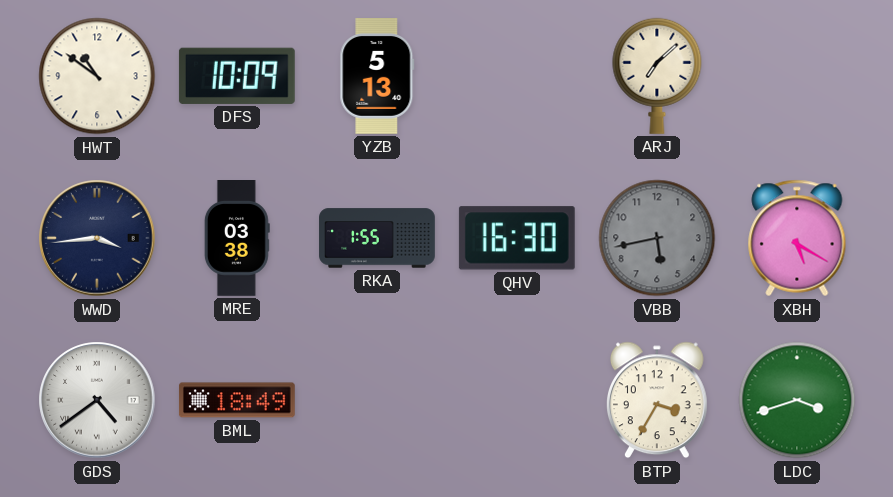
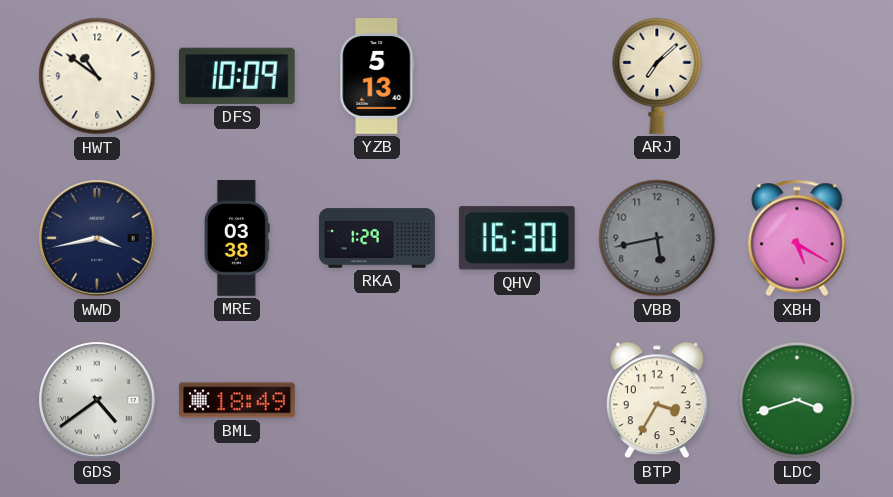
WWD: 3:44 -> 3:43 (97, 238)
RKA: 1:55 -> 1:29 (377, 238)
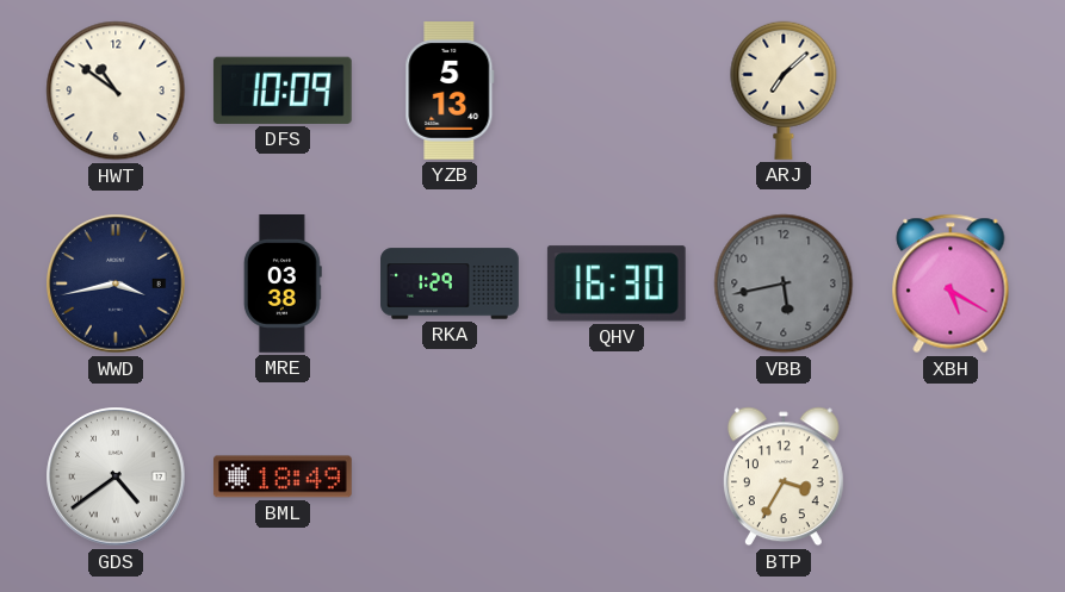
LDC: 3:42 -> none (797, 400)
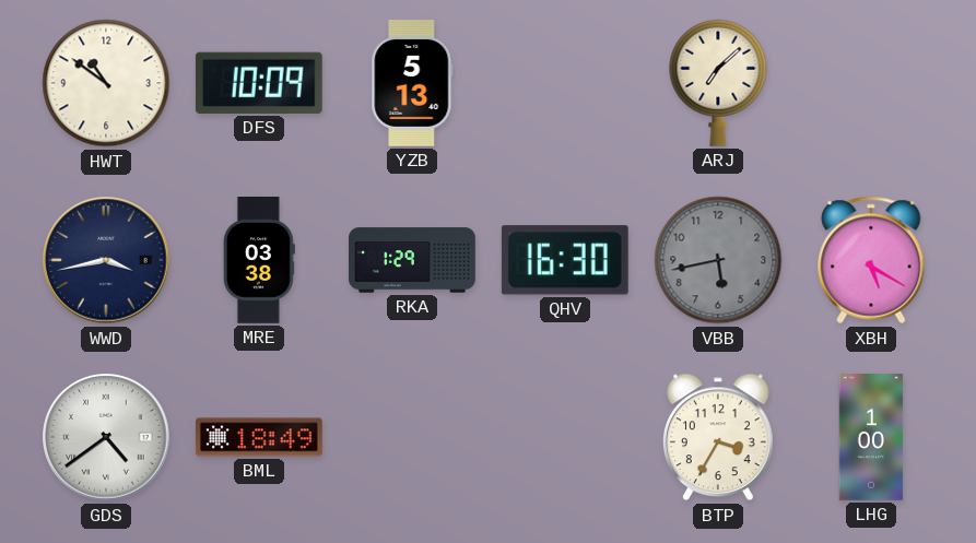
LHG: none -> 1:00 (871, 438)
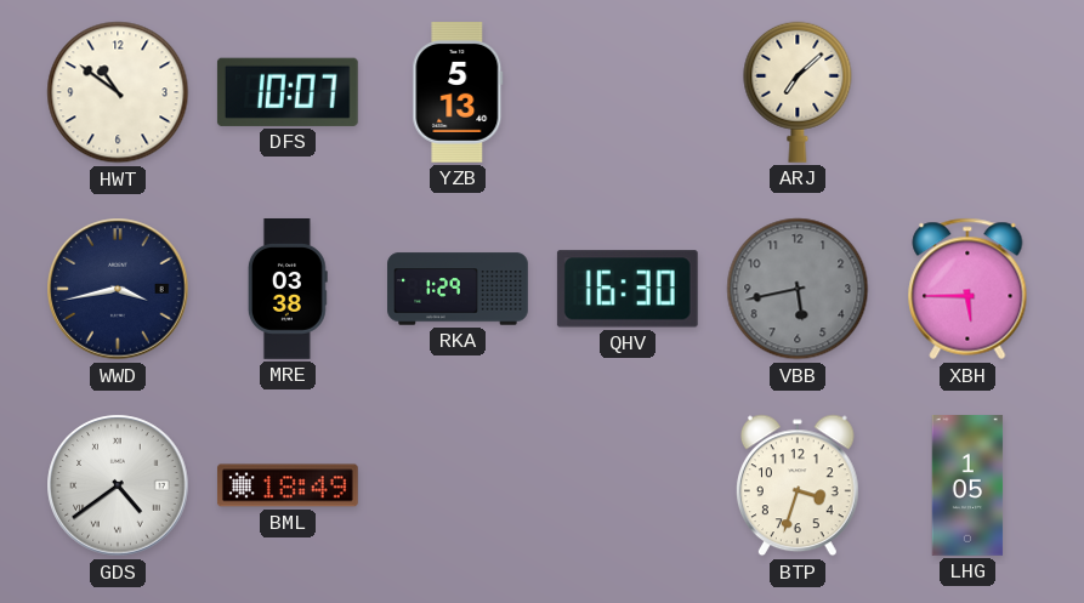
DFS: 10:09 -> 10:07 (288, 92)
XBH: 5:20 -> 5:45 (967, 289)
BTP: 3:35 -> 3:33 (798, 485)
LHG: 1:00 -> 1:05 (967, 487)
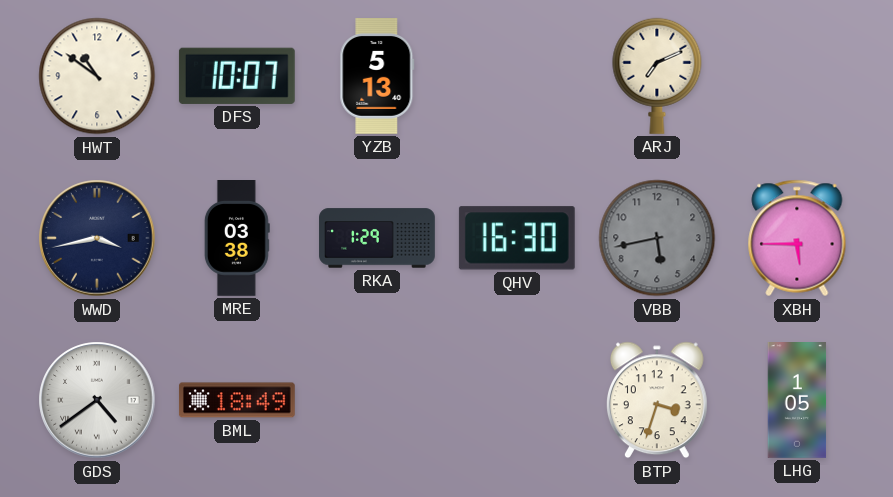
ARJ: 7:08 -> 7:11 (657, 76)
